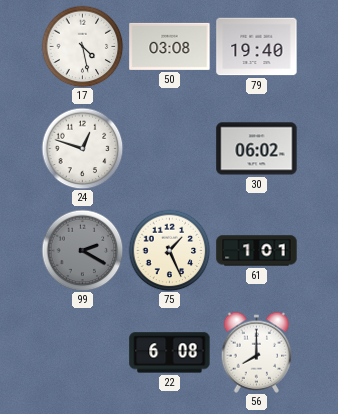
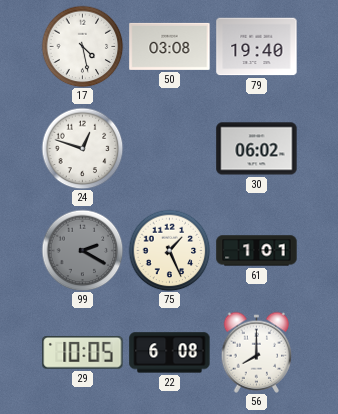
29: none -> 10:05 (83, 353)
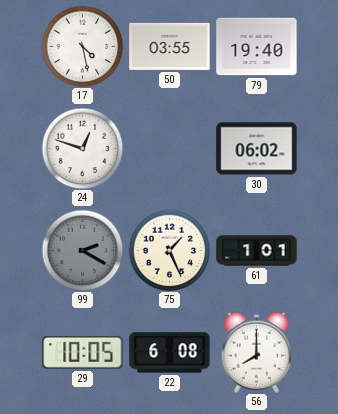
50: 03:08 -> 03:55 (170, 46)
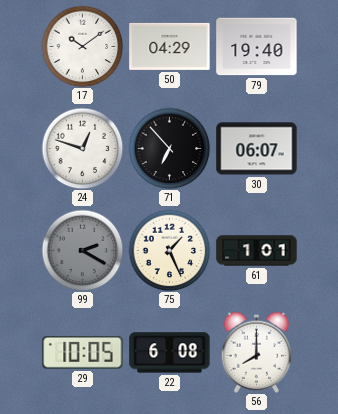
17: 4:28 -> 10:09 (82, 46)
50: 03:55 -> 04:29 (170, 46)
71: none -> 6:53 (169, 148)
30: 06:02 -> 06:07 (257, 149)
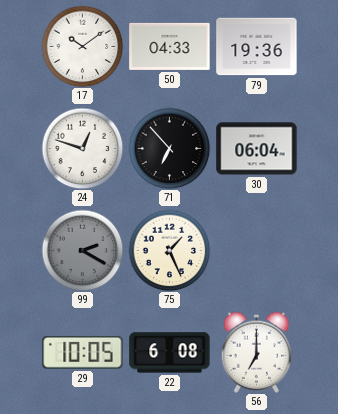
50: 04:29 -> 04:33 (170, 46)
79: 19:40 -> 19:36 (257, 47)
30: 06:07 -> 06:04 (257, 149)
61: 1:01 -> none (257, 251)
56: 8:00 -> 7:00 (257, 352)
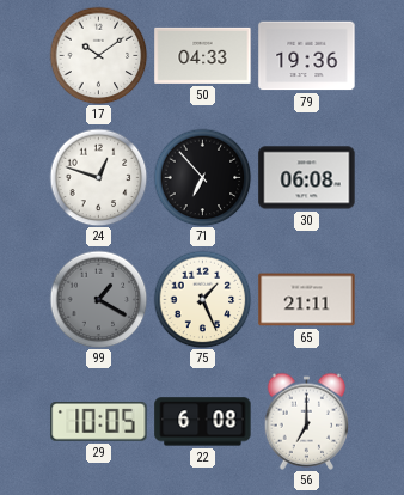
30: 06:04 -> 06:08 (307, 178)
99: 2:20 -> 1:20 (98, 299)
65: none -> 21:11 (307, 300)
